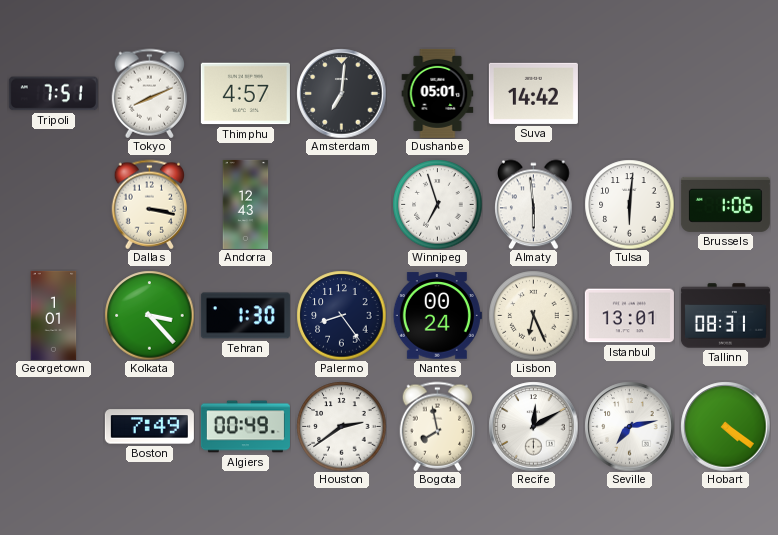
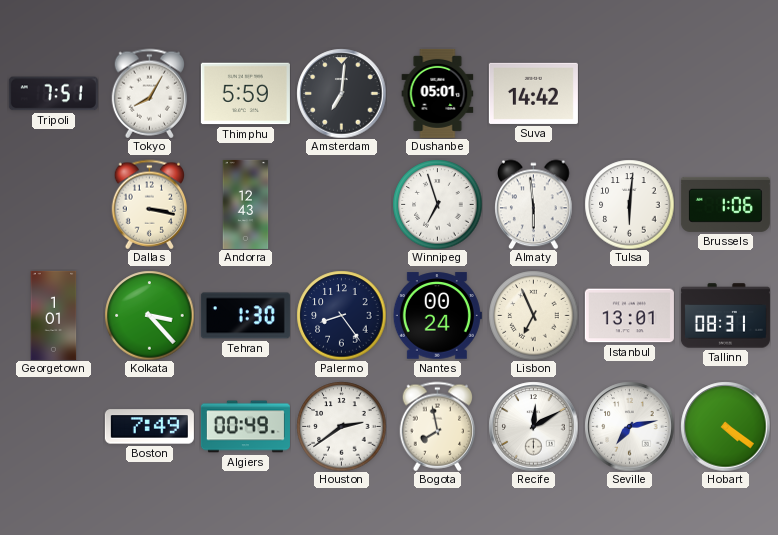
Tokyo: 8:11 -> 8:05 (150, 93)
Thimphu: 4:57 -> 5:59 (245, 94)
Lisbon: 6:26 -> 6:56 (533, 315)
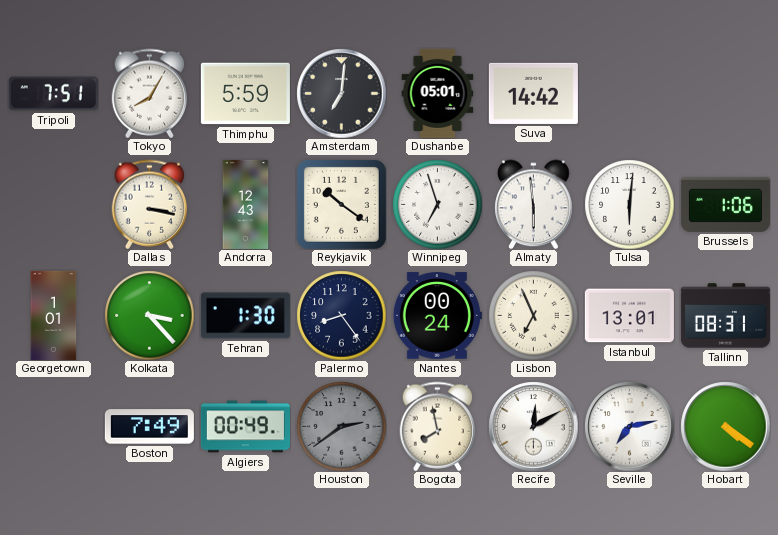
Reykjavik: none -> 10:21 (341, 204)
Houston dial: white -> grey (341, 426)
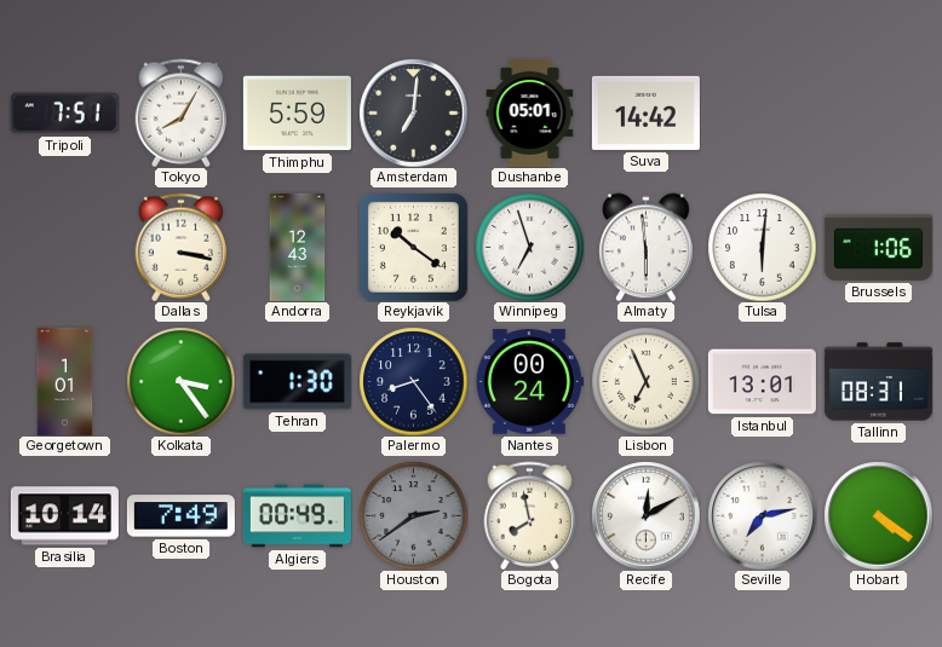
Kolkata: 3:23 -> 3:24 (180, 381)
Brasilia: none -> 10:14 (64, 516)
